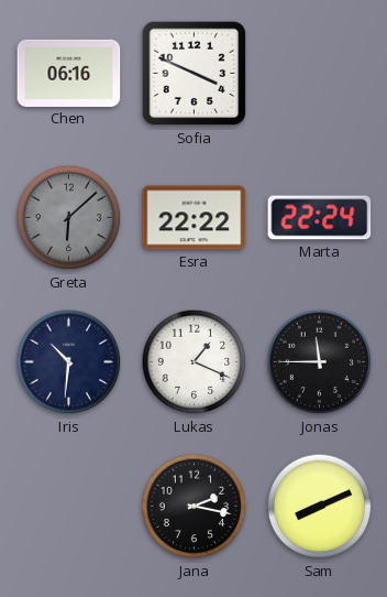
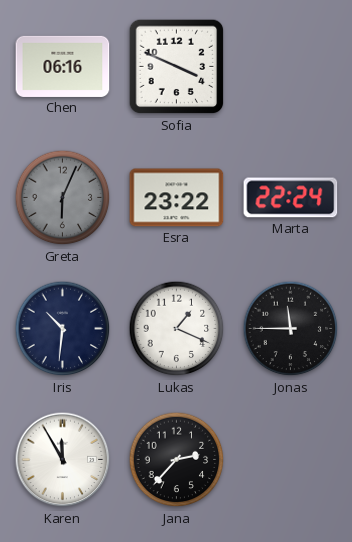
Greta: 6:08 -> 6:04 (63, 198)
Esra: 22:22 -> 23:22 (177, 198)
Karen: none -> 11:55 (63, 460)
Jana: 2:17 -> 2:37 (177, 460)
Sam: 8:11 -> none (320, 507)
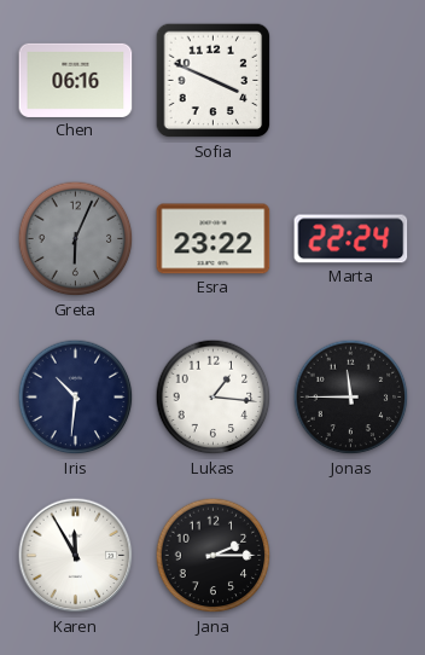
Lukas: 1:19 -> 1:16 (214, 398)
Jana: 2:37 -> 2:15 (214, 556)
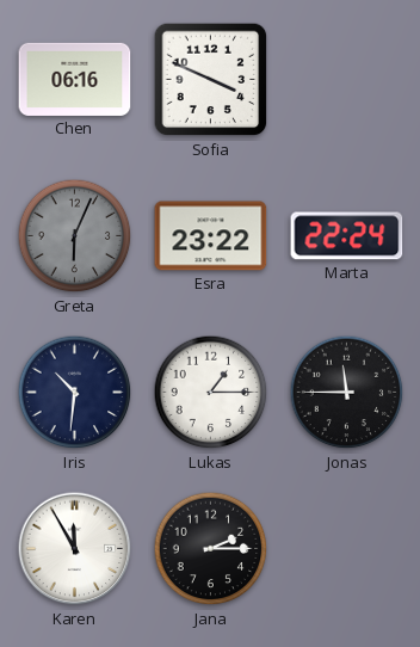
Lukas: 1:16 -> 1:15 (211, 393)
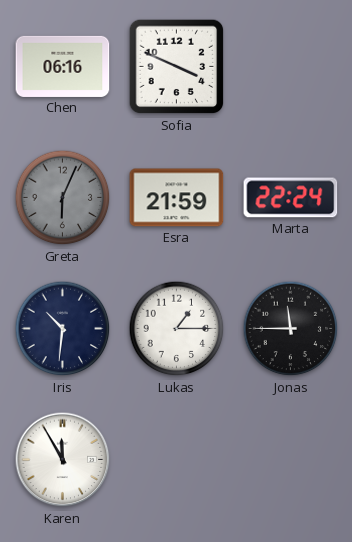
Esra: 23:22 -> 21:59 (177, 198)
Jana: 2:15 -> none (211, 549)
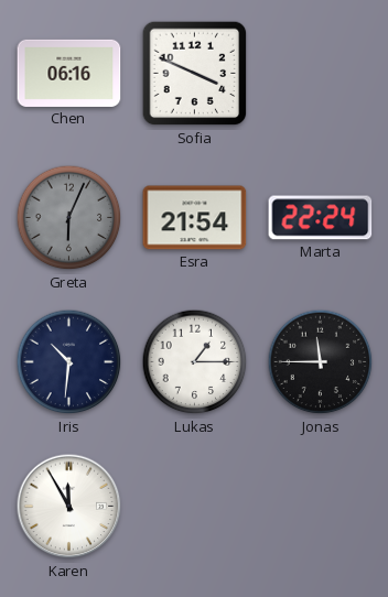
Esra: 21:59 -> 21:54 (195, 218)
